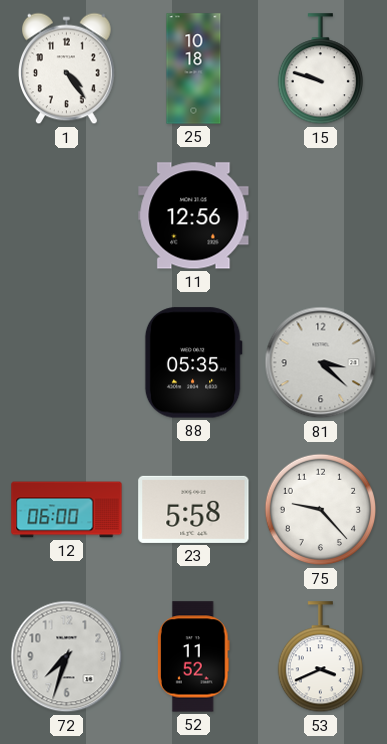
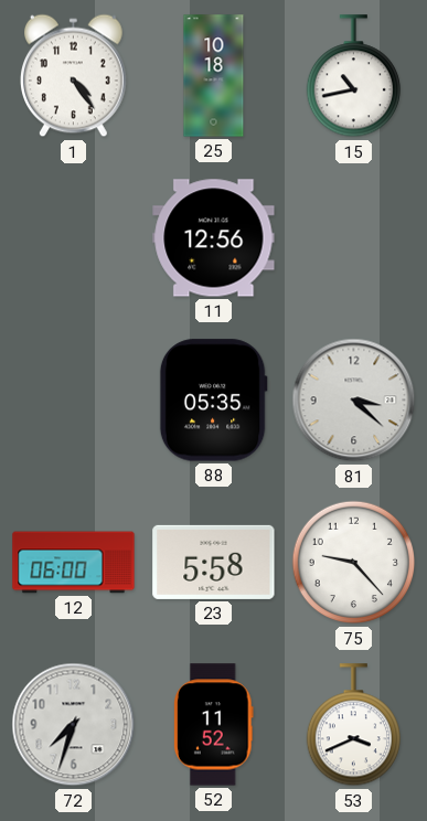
15: 9:48 -> 10:43 (353, 76)
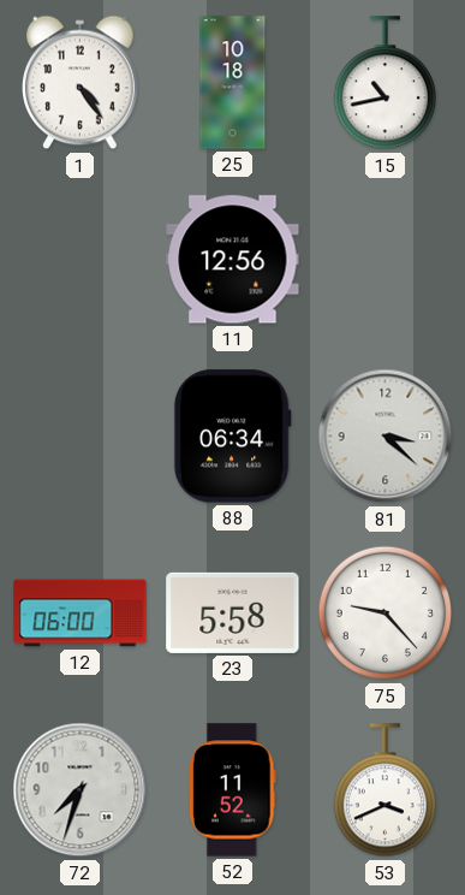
88: 05:35 -> 06:34 (232, 437)
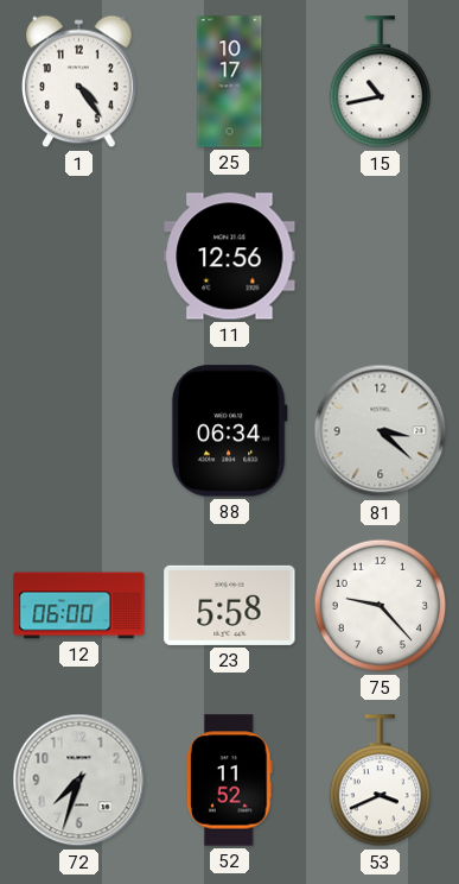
25: 10:18 -> 10:17 (230, 82)
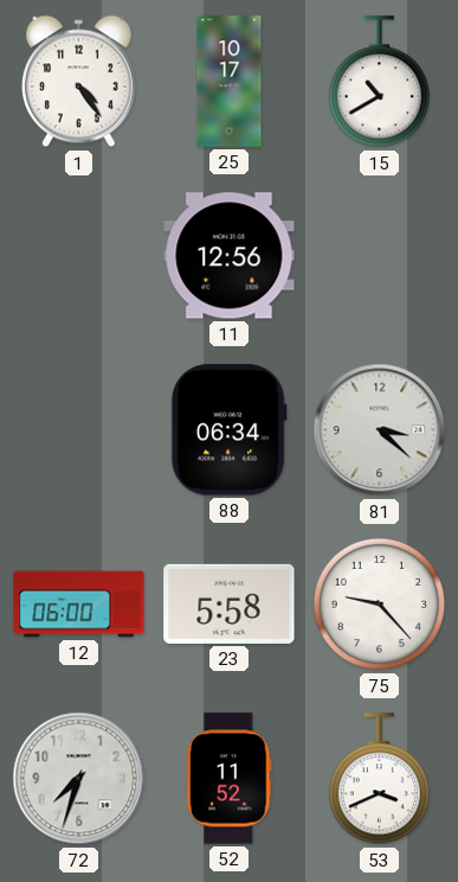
15: 10:43 -> 10:40 (379, 82)
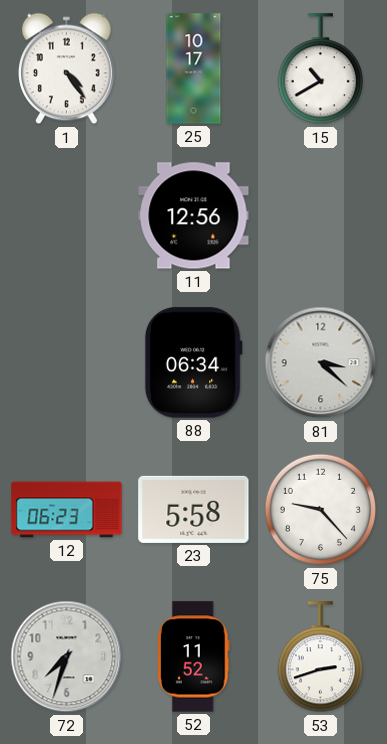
12: 06:00 -> 06:23 (67, 510)
53: 3:41 -> 2:42 (320, 657)
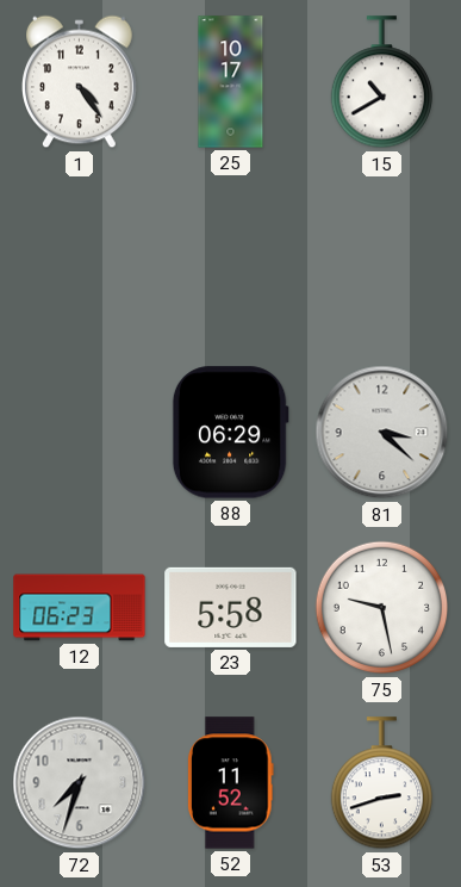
11: 12:56 -> none (194, 216)
88: 06:34 -> 06:29 (230, 433)
75: 9:23 -> 9:28 (382, 608)
